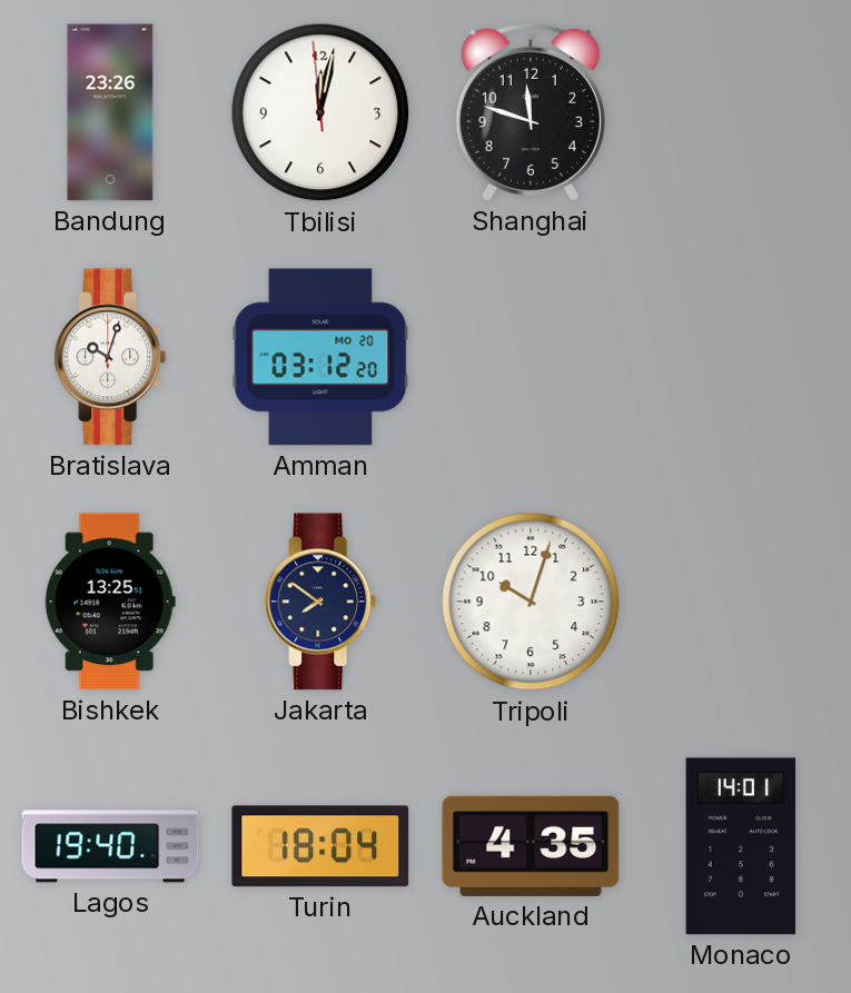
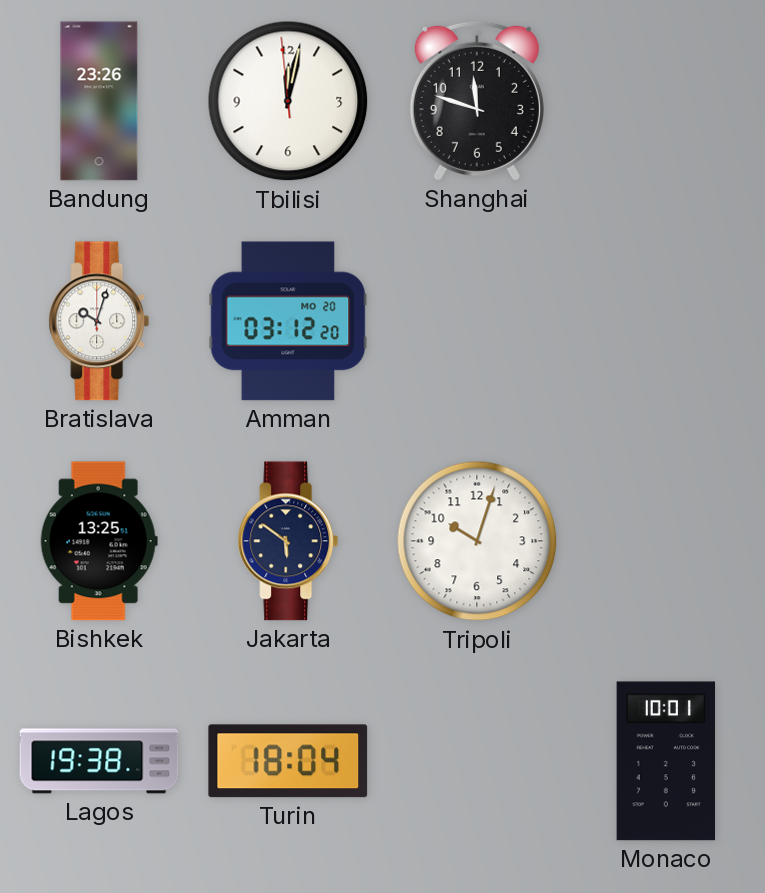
Jakarta: 7:51 -> 5:51 (288, 541)
Lagos: 19:40 -> 19:38 (99, 761)
Auckland: 4:35 -> none (531, 846)
Monaco: 14:01 -> 10:01 (666, 761)
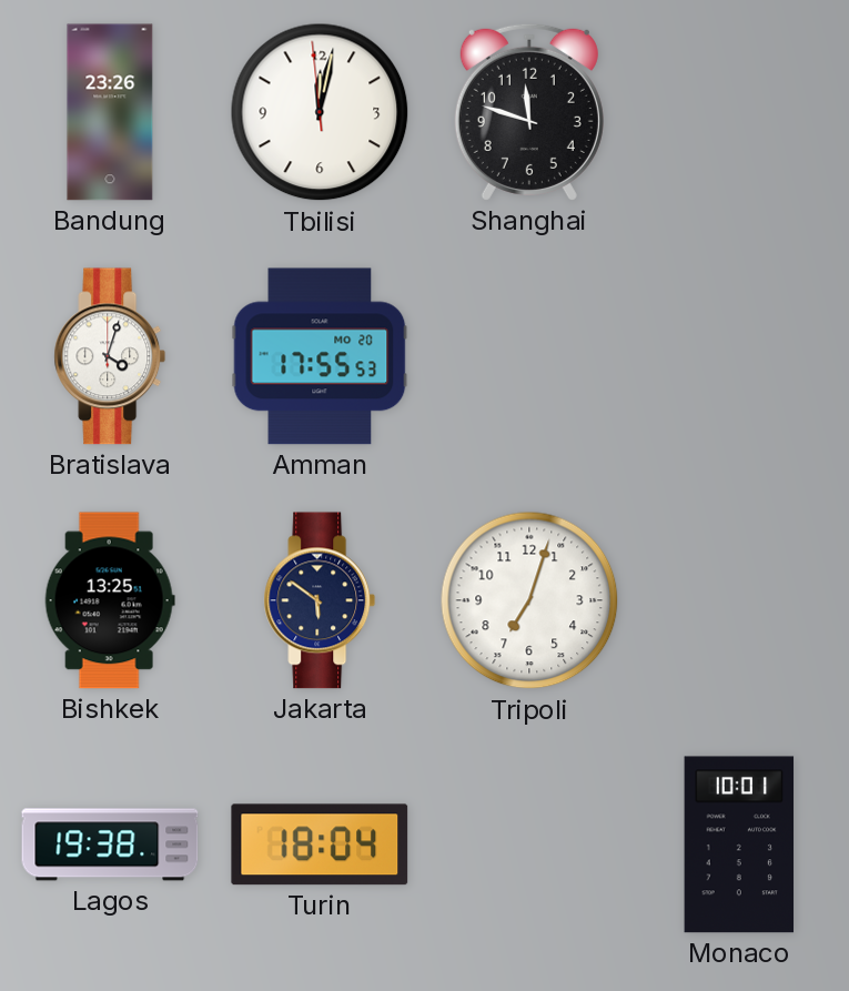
Bratislava: 10:03 -> 4:03 (110, 356)
Amman: 03:12 -> 17:55 (320, 356)
Tripoli: 10:03 -> 7:03 (529, 600)
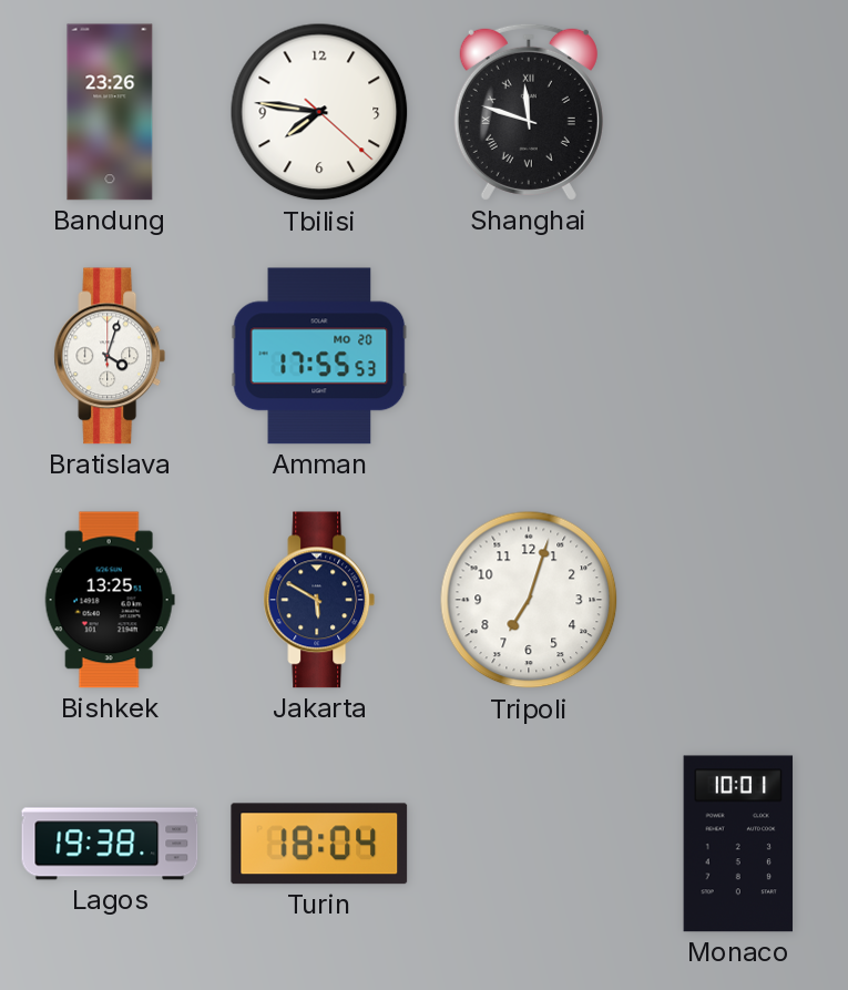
Tbilisi: 12:01 -> 7:46 (319, 112)
Shanghai numerals: Arabic -> Roman (529, 112)
Jakarta: 5:51 -> 5:50 (319, 600)
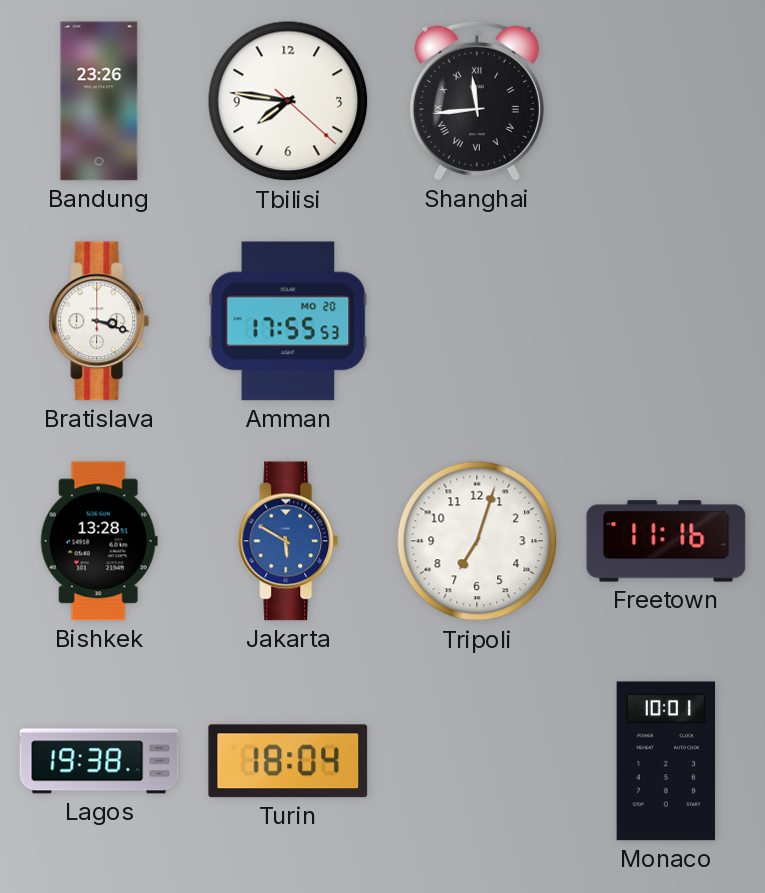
Shanghai: 11:48 -> 11:44 (477, 101)
Bratislava: 4:03 -> 3:18 (99, 321)
Bishkek: 13:25 -> 13:28 (99, 541)
Jakarta dial: navy -> blue (288, 541)
Freetown: none -> 11:16 (666, 541)
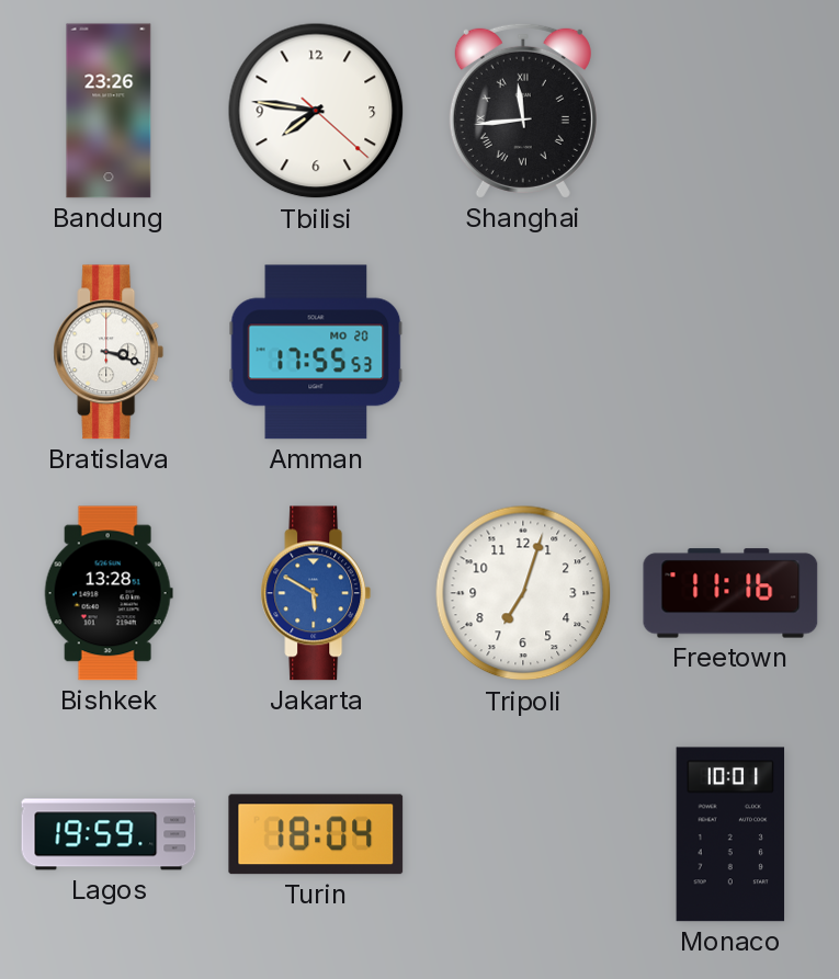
Lagos: 19:38 -> 19:59 (109, 834)
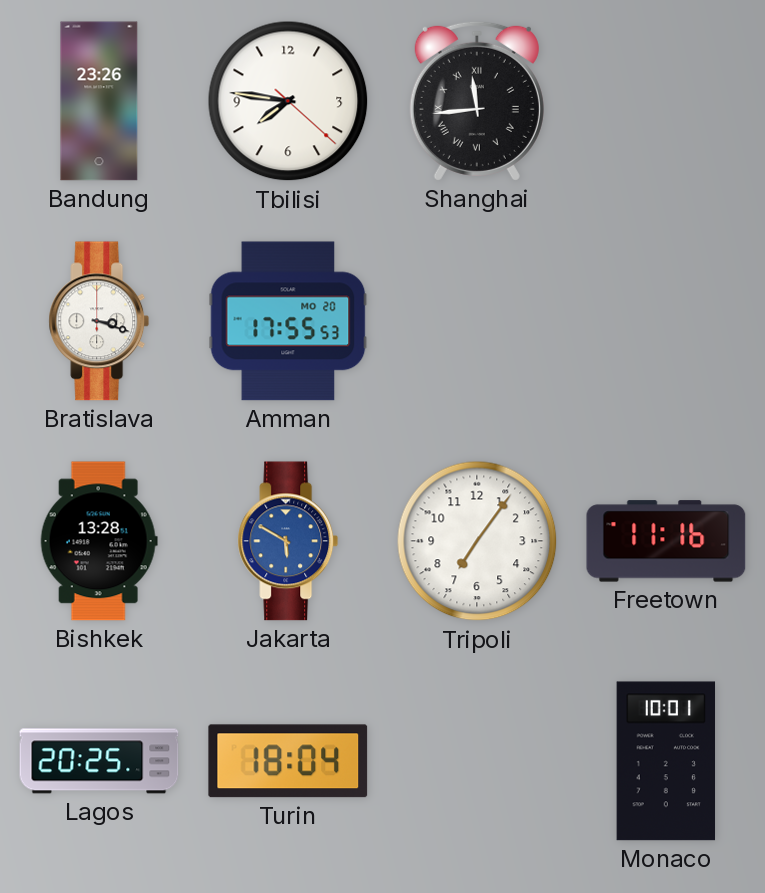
Tripoli: 7:03 -> 7:06 (477, 541)
Lagos: 19:59 -> 20:25 (99, 761)
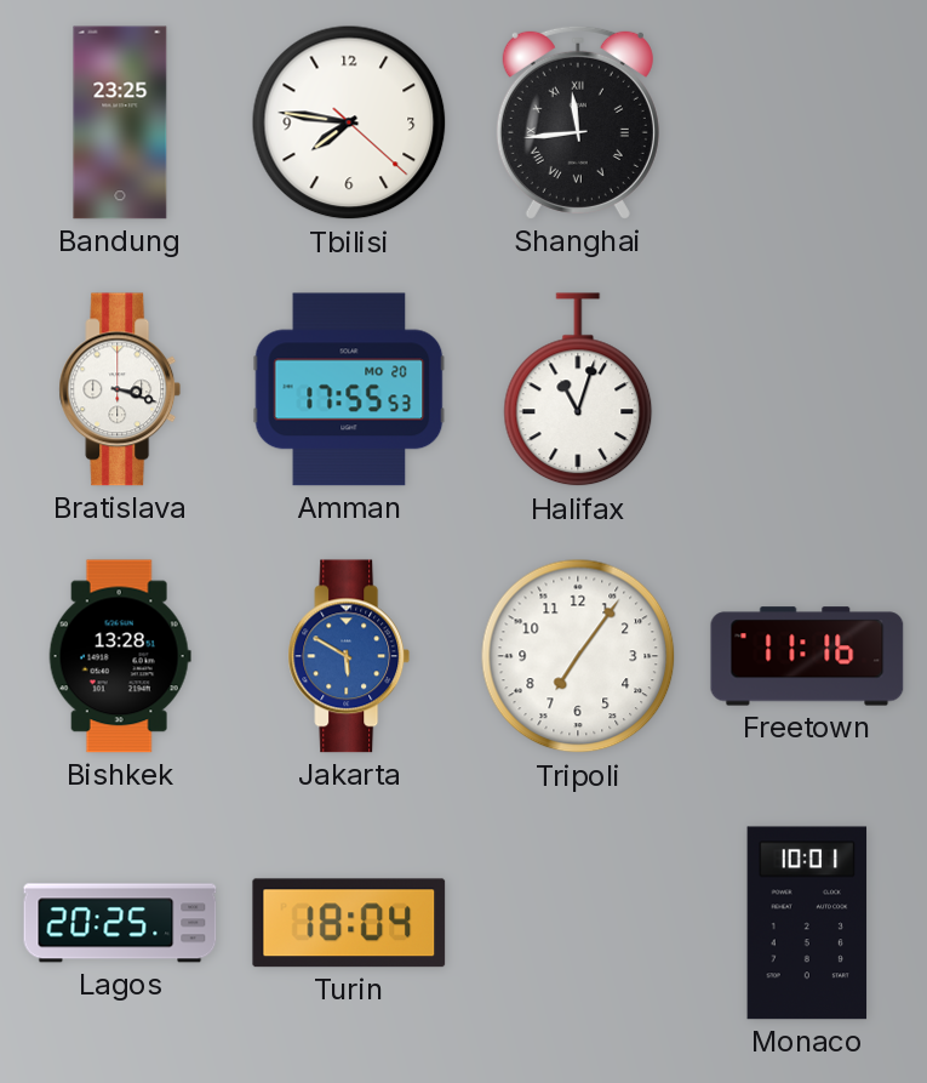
Bandung: 23:26 -> 23:25 (120, 122)
Halifax: none -> 11:03 (578, 391)
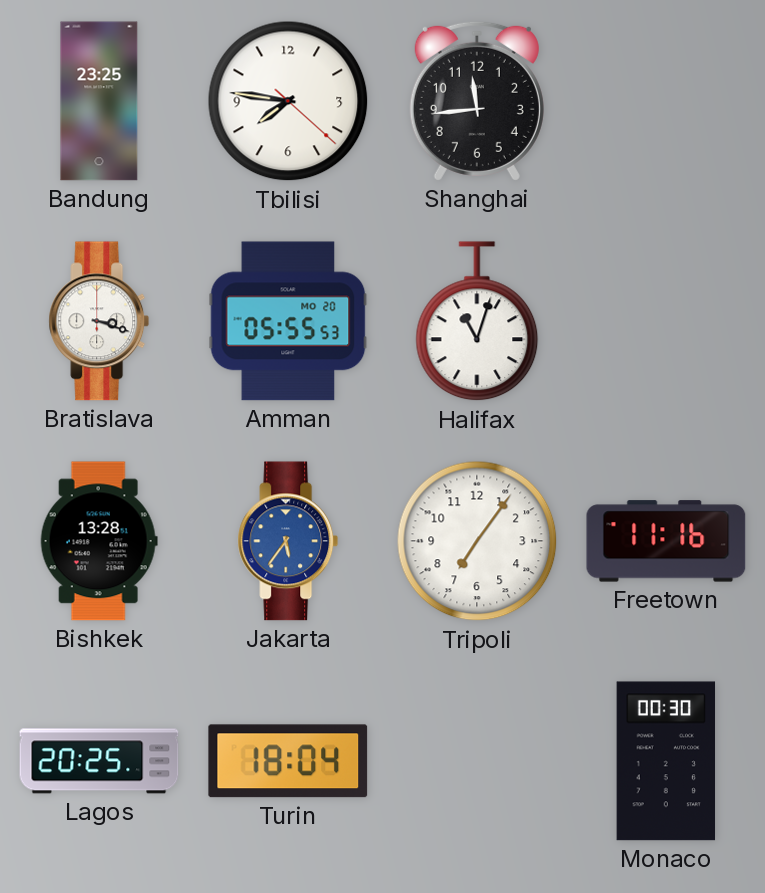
Shanghai numerals: Roman -> Arabic (477, 101)
Amman: 17:55 -> 05:55 (288, 321)
Jakarta: 5:50 -> 5:36 (288, 541)
Monaco: 10:01 -> 00:30 (666, 761)
